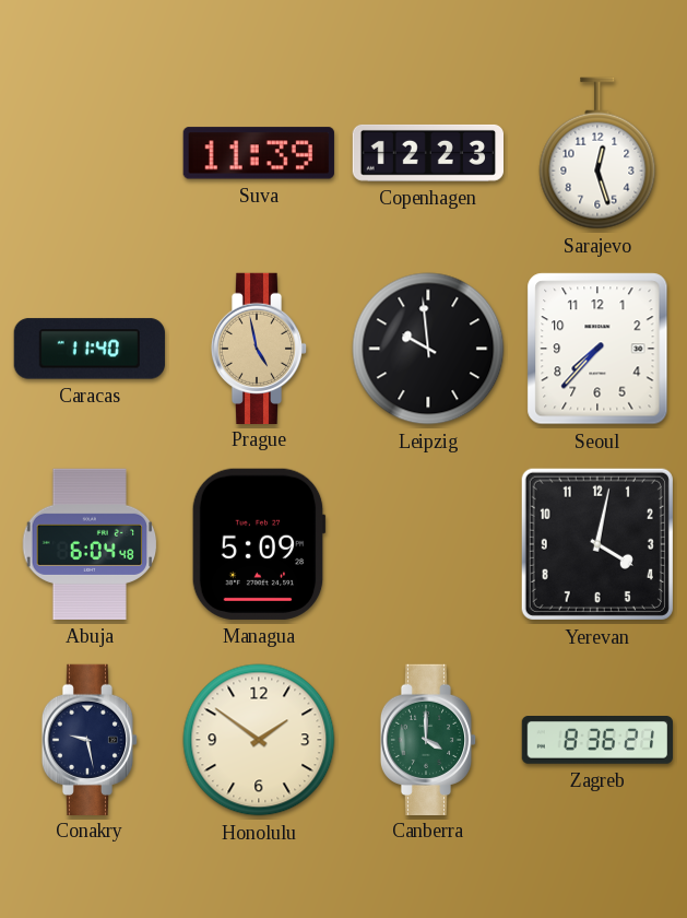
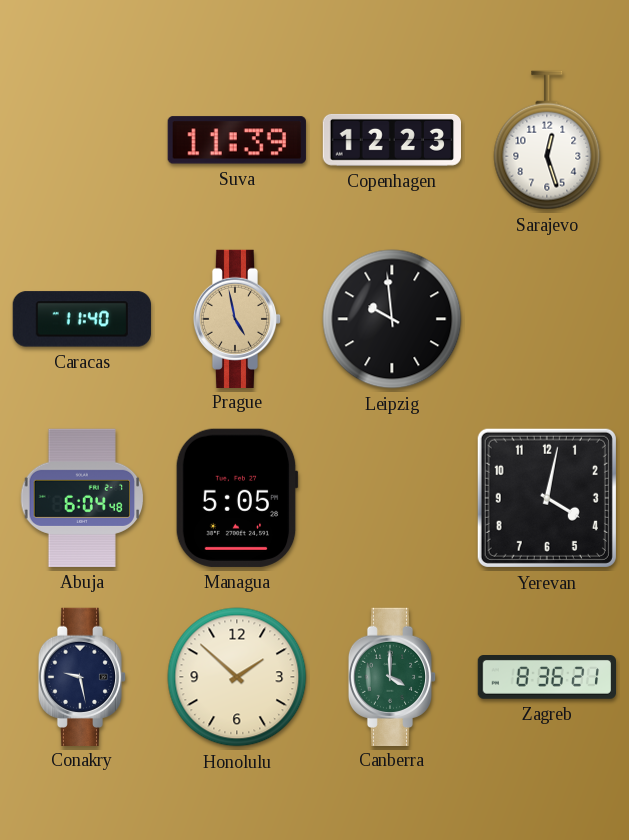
Seoul: 7:37 -> none (597, 349)
Managua: 5:09 -> 5:05 (237, 498)
Honolulu: 1:51 -> 1:52 (237, 677)
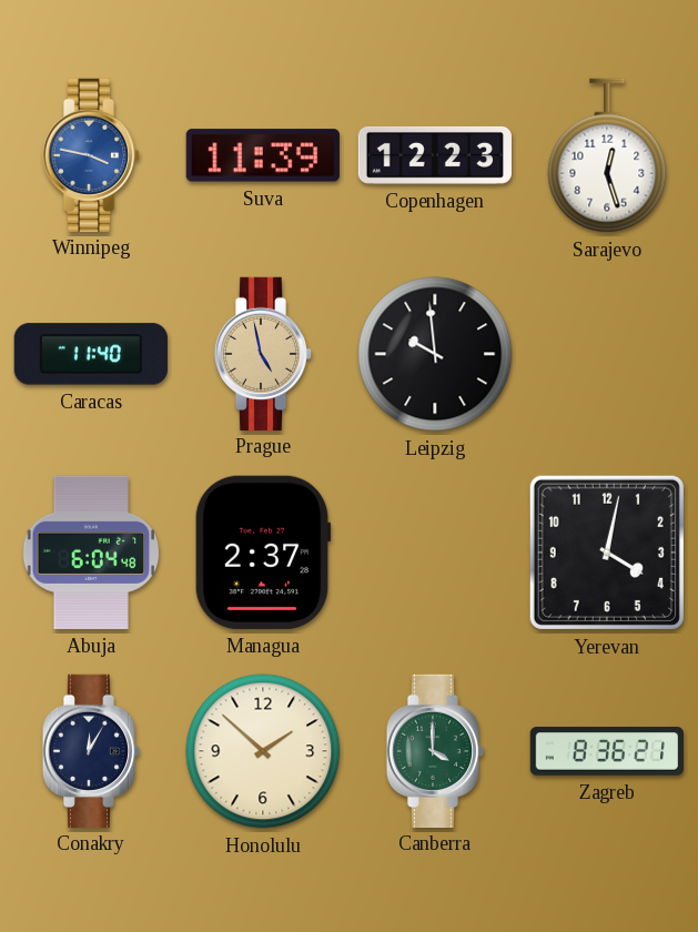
Winnipeg: none -> 3:47 (91, 154)
Managua: 5:05 -> 2:37 (263, 553)
Conakry: 9:28 -> 12:05 (91, 750)
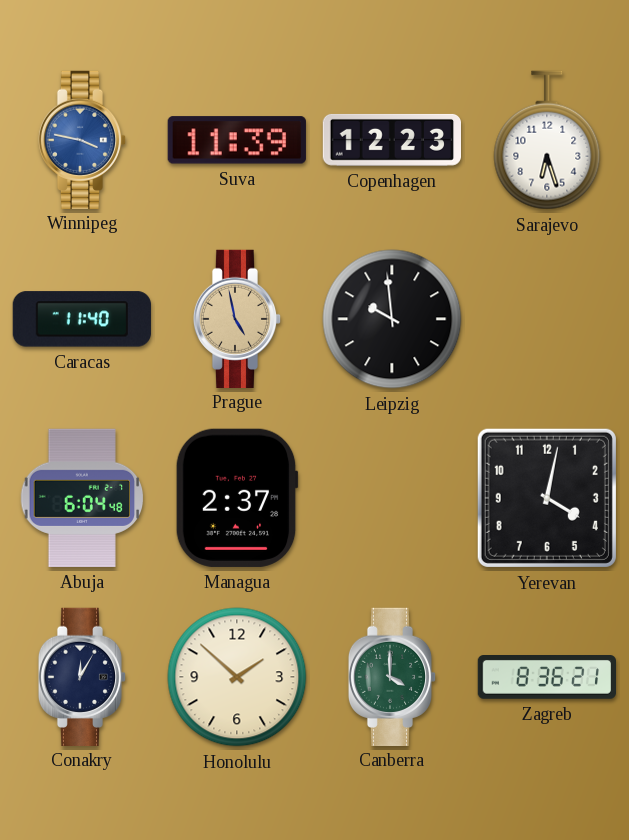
Sarajevo: 12:27 -> 6:27 (547, 140)
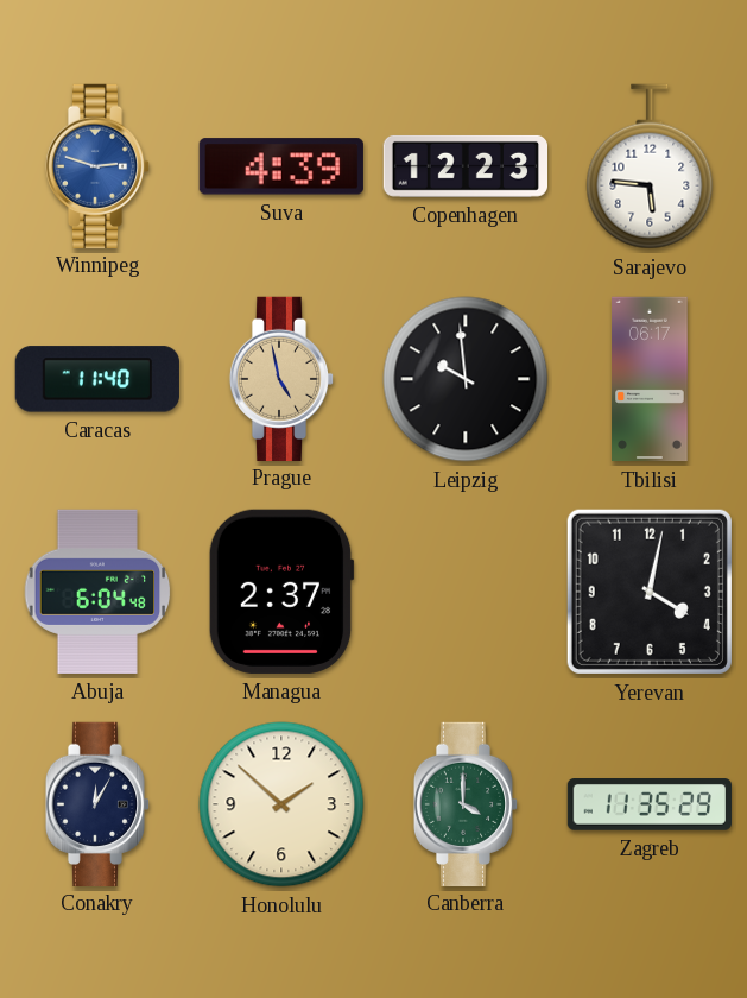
Winnipeg: 3:47 -> 2:48 (97, 165)
Suva: 11:39 -> 4:39 (281, 166)
Sarajevo: 6:27 -> 5:46 (650, 166)
Tbilisi: none -> 06:17 (650, 379)
Zagreb: 8:36 -> 11:35 (648, 806)
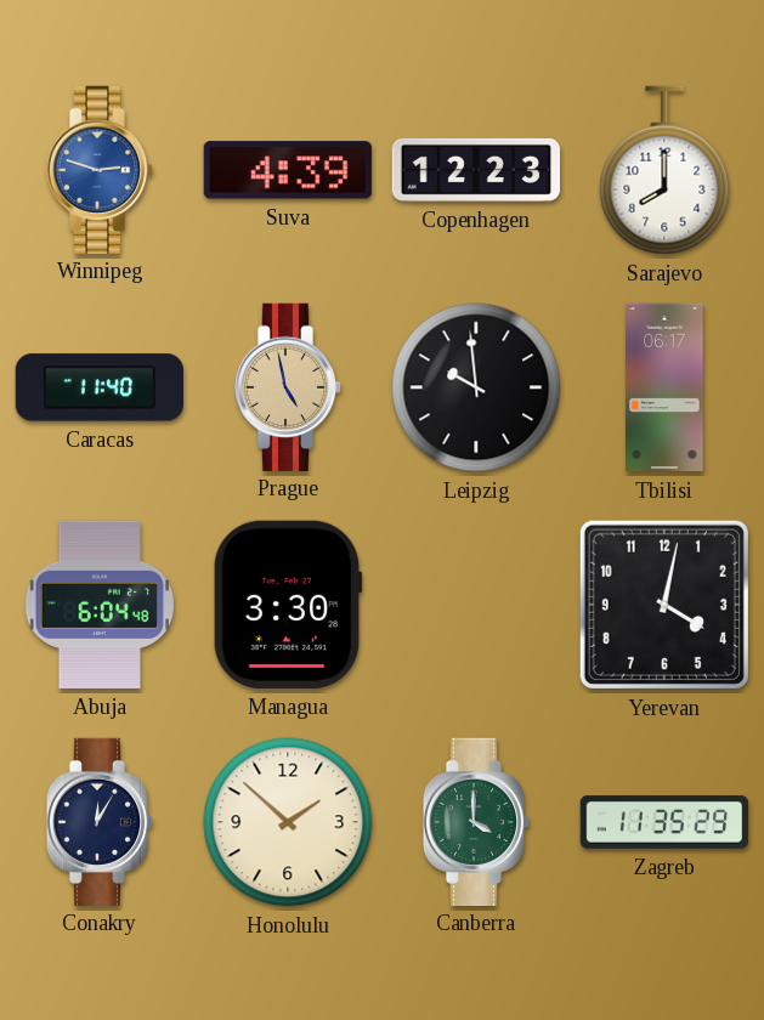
Sarajevo: 5:46 -> 8:00 (664, 170)
Managua: 2:37 -> 3:30 (288, 605)
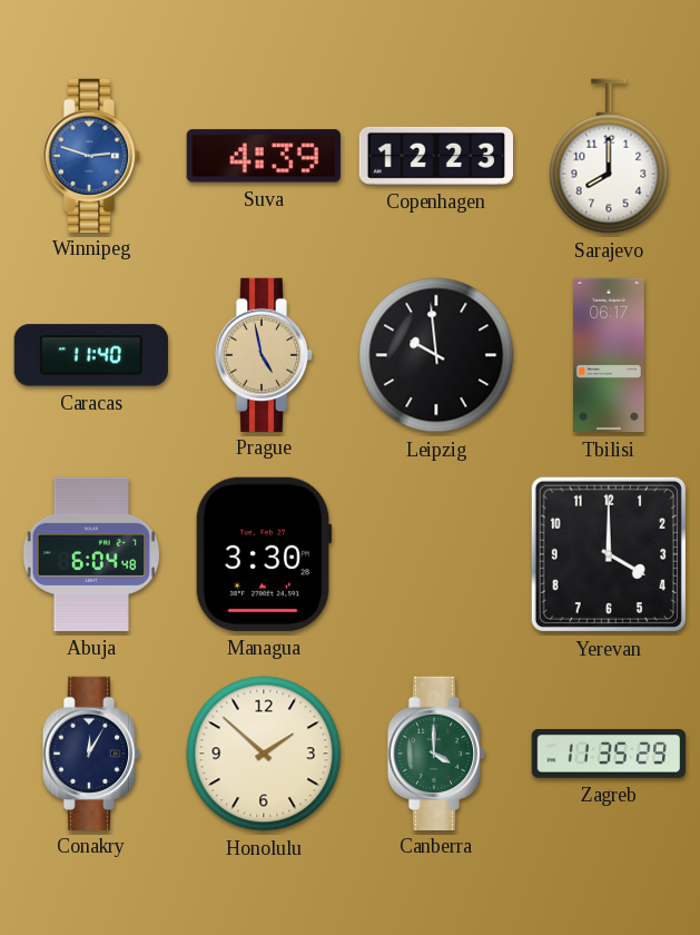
Yerevan: 4:02 -> 4:00 (609, 554)
